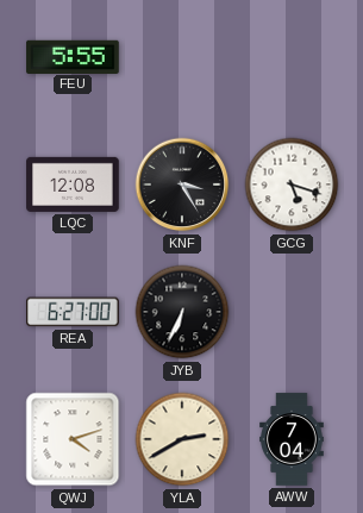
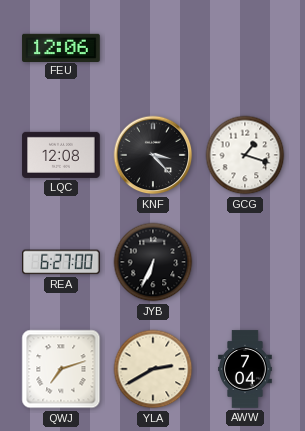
FEU: 5:55 -> 12:06 (61, 47)
KNF: 3:25 -> 3:23 (153, 155)
GCG: 5:18 -> 1:18 (245, 155)
QWJ: 4:12 -> 7:12 (61, 369)
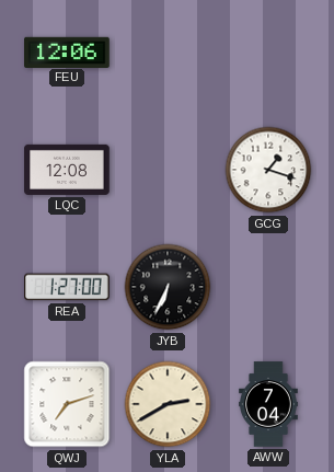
KNF: 3:23 -> none (153, 155)
REA: 6:27 -> 1:27 (68, 287)
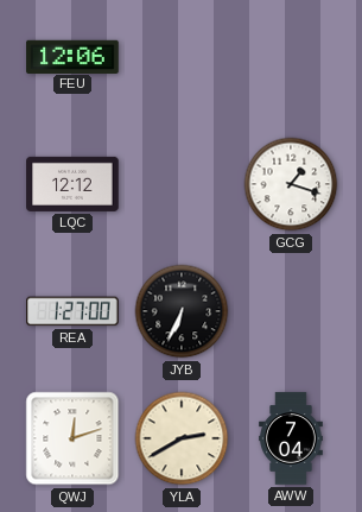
LQC: 12:08 -> 12:12 (72, 184)
QWJ: 7:12 -> 12:12 (72, 438)
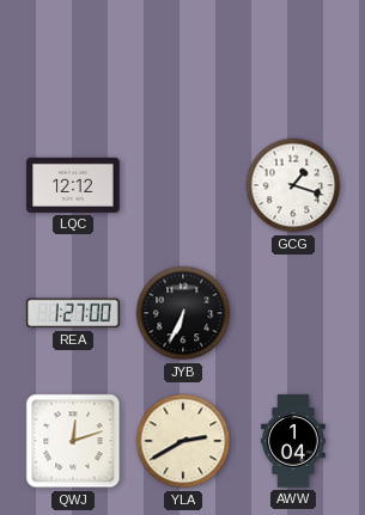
FEU: 12:06 -> none (72, 56)
AWW: 7:04 -> 1:04 (293, 441)
